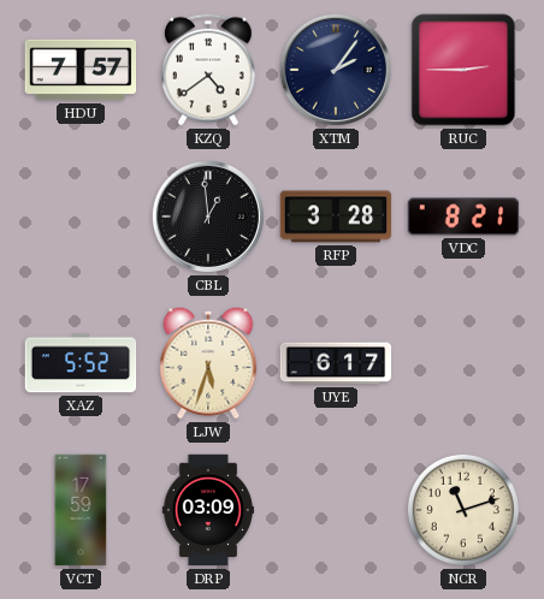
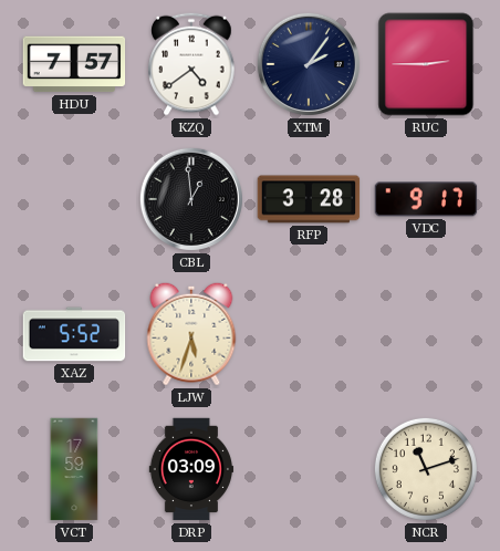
VDC: 8:21 -> 9:17 (426, 199)
UYE: 6:17 -> none (336, 363)
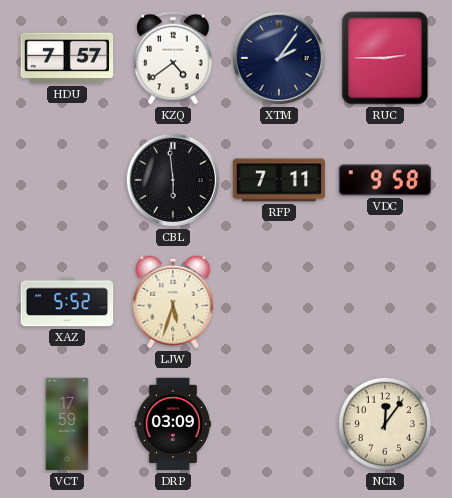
CBL: 12:59 -> 5:59 (173, 180)
RFP: 3:28 -> 7:11 (279, 180)
VDC: 9:17 -> 9:58 (385, 180)
NCR: 11:12 -> 12:06 (385, 424)
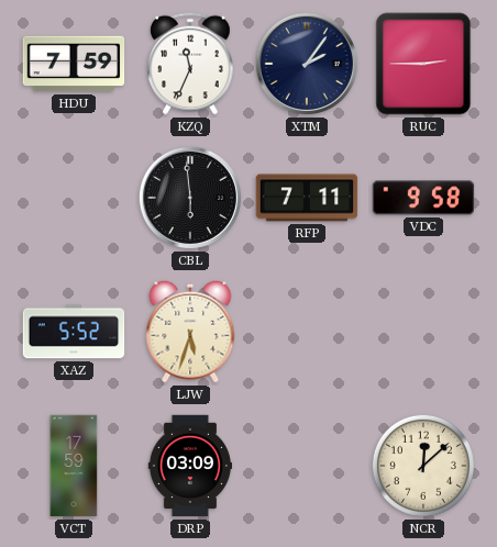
HDU: 7:57 -> 7:59 (74, 64)
KZQ: 4:39 -> 11:34 (190, 64)
NCR: 12:06 -> 12:08 (423, 466)
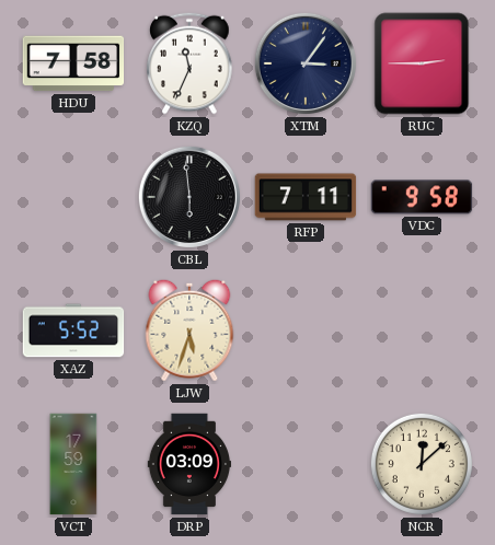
HDU: 7:59 -> 7:58 (73, 63)
XTM: 2:06 -> 3:06 (306, 63)
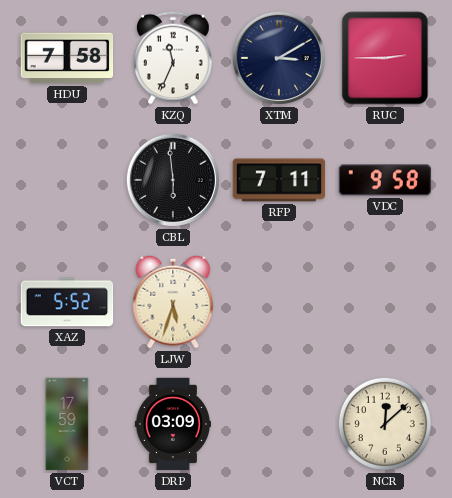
XTM: 3:06 -> 3:10 (279, 58)
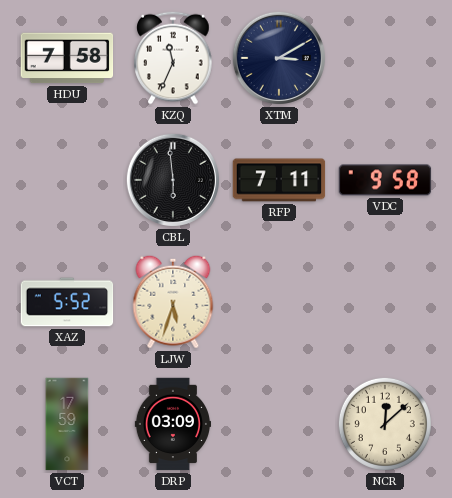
RUC: 2:45 -> none (385, 58)
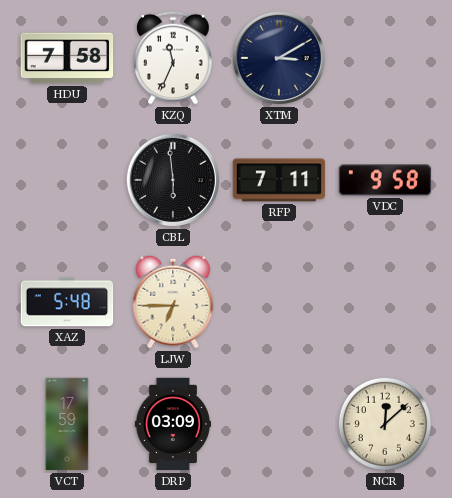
XAZ: 5:52 -> 5:48 (67, 302)
LJW: 5:33 -> 6:45 (173, 302)
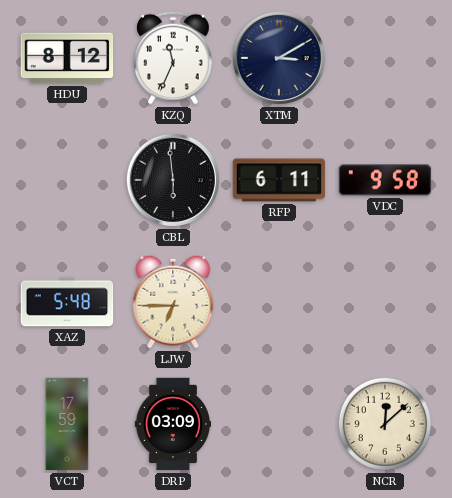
HDU: 7:58 -> 8:12 (67, 58)
RFP: 7:11 -> 6:11 (279, 180)
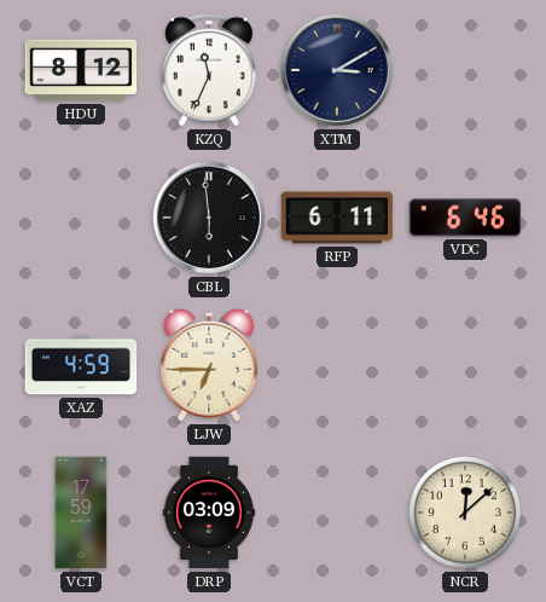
VDC: 9:58 -> 6:46 (465, 218)
XAZ: 5:48 -> 4:59 (81, 365)
